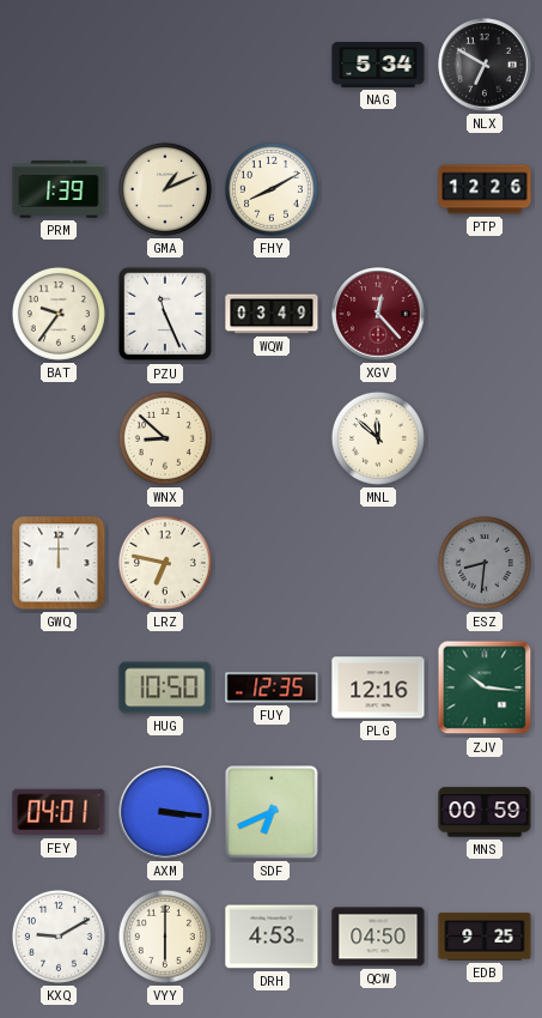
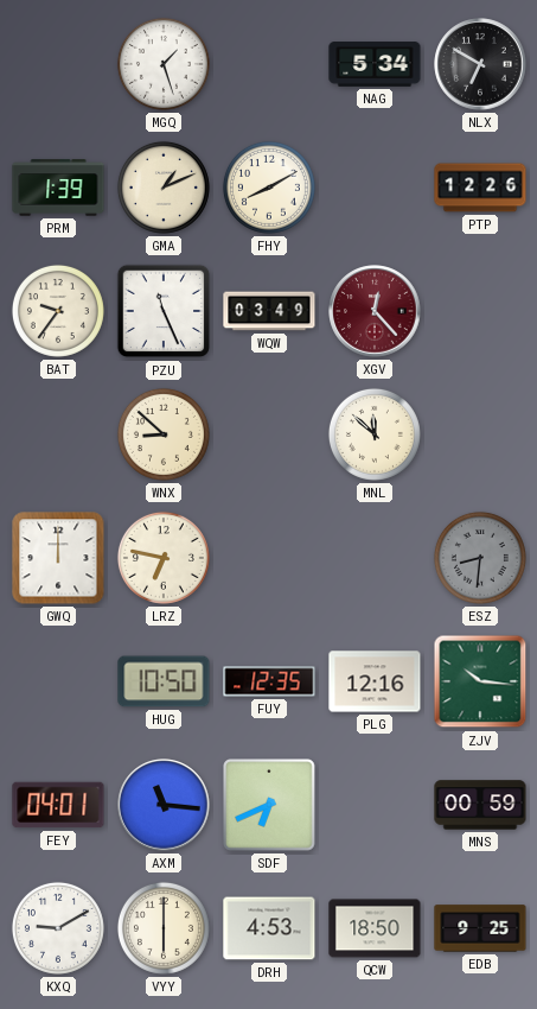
MGQ: none -> 1:27 (164, 64)
AXM: 3:16 -> 11:16 (164, 805)
QCW: 04:50 -> 18:50 (375, 928)
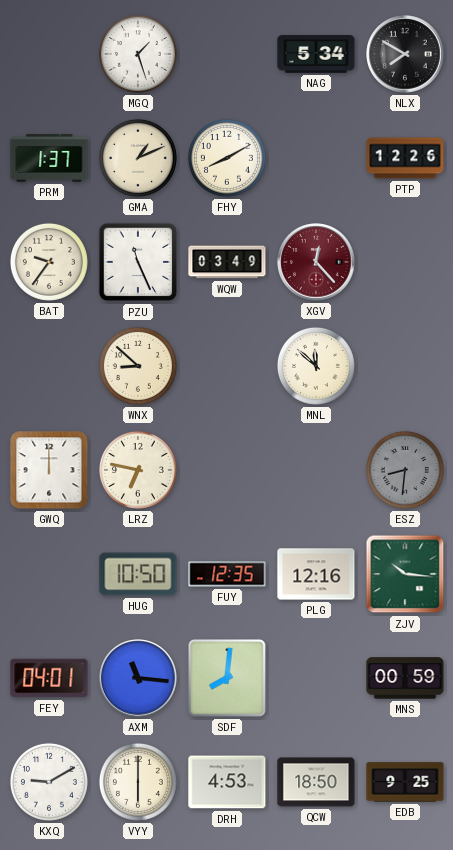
NLX: 6:50 -> 7:50 (405, 54)
PRM: 1:39 -> 1:37 (49, 158)
SDF: 6:41 -> 8:01 (227, 678)
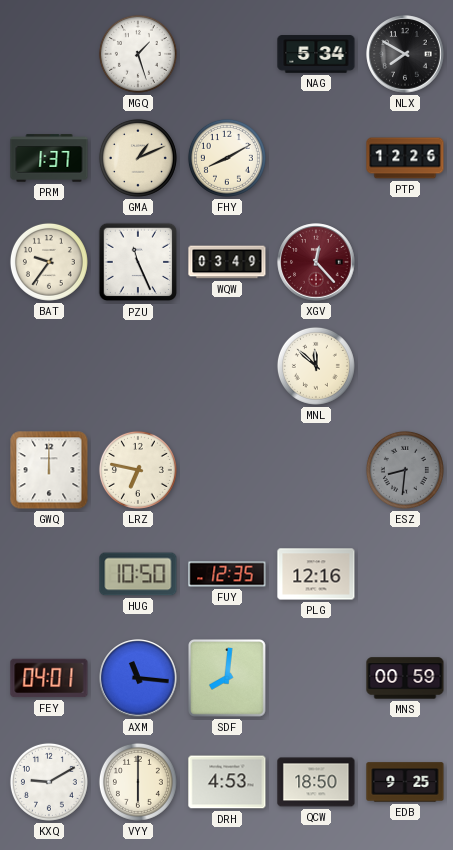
WNX: 8:52 -> none (138, 366)
ZJV: 10:16 -> none (405, 574)
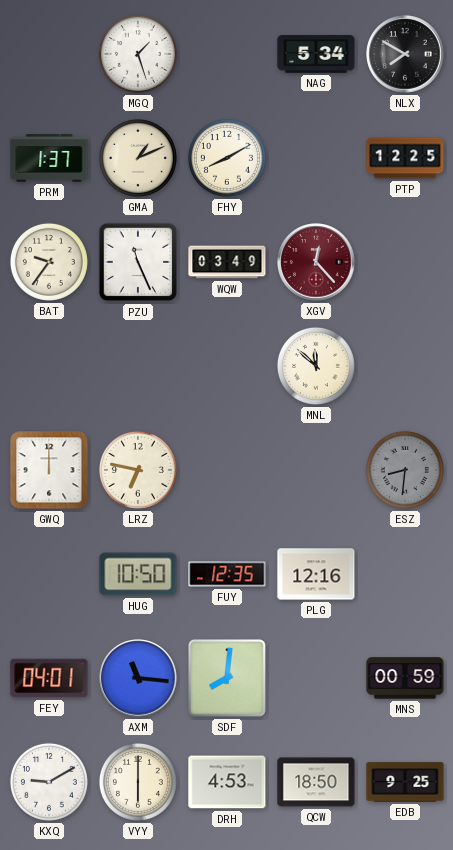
PTP: 12:26 -> 12:25 (405, 158)
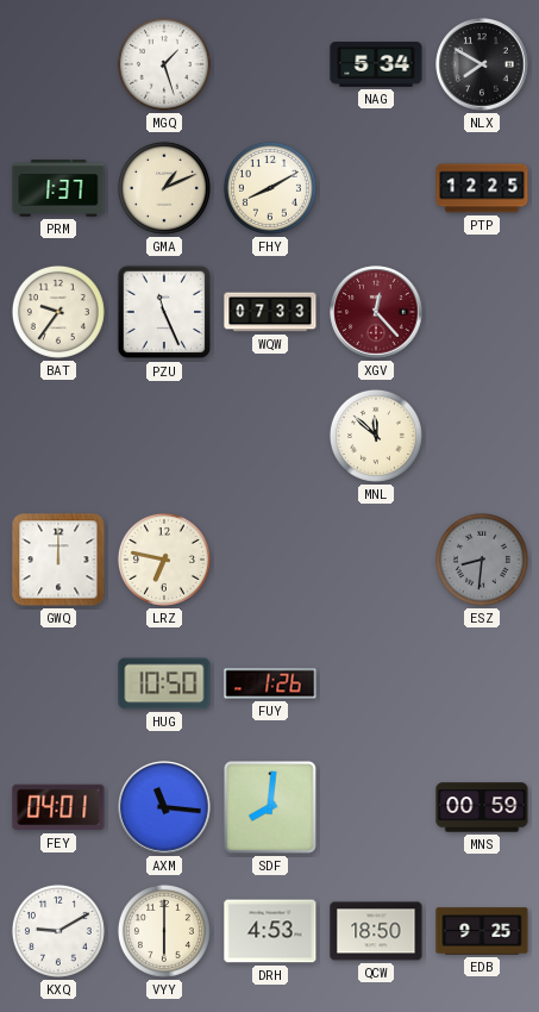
WQW: 03:49 -> 07:33 (270, 312)
FUY: 12:35 -> 1:26 (270, 683)
PLG: 12:16 -> none (316, 574)
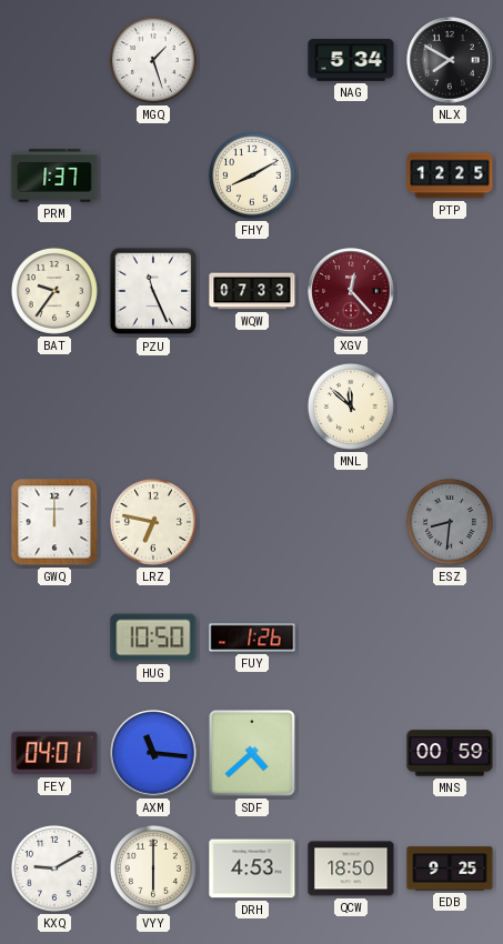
GMA: 1:11 -> none (164, 188)
SDF: 8:01 -> 4:38 (252, 753)
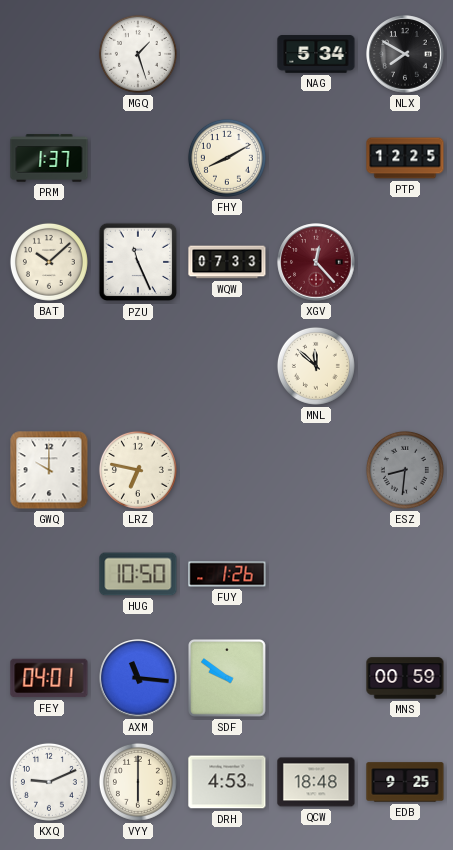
BAT: 9:36 -> 10:08 (49, 262)
GWQ: 12:00 -> 10:00 (49, 470)
SDF: 4:38 -> 9:51 (227, 678)
KXQ: 9:10 -> 9:11 (49, 782)
QCW: 18:50 -> 18:48 (316, 782)
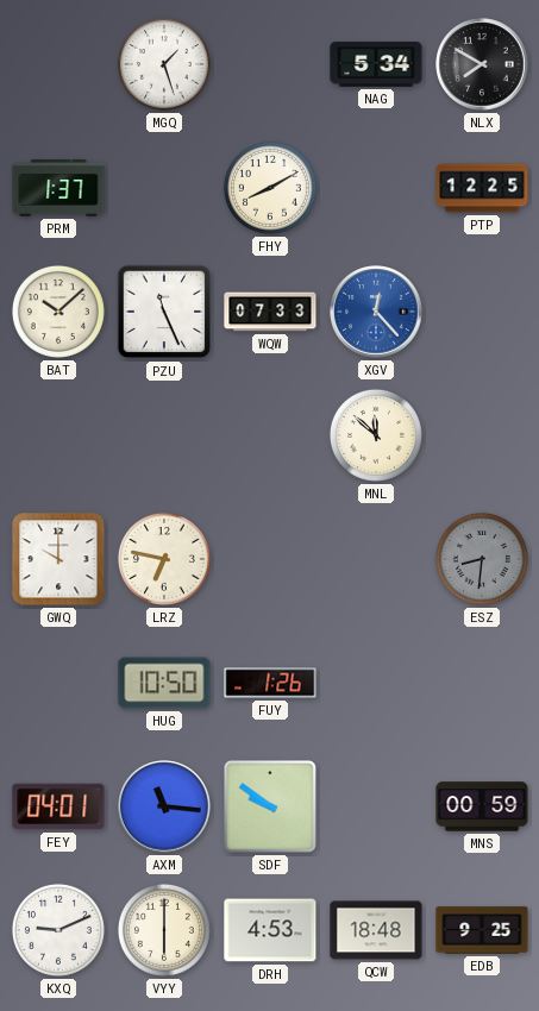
XGV dial: burgundy -> blue (376, 312)
